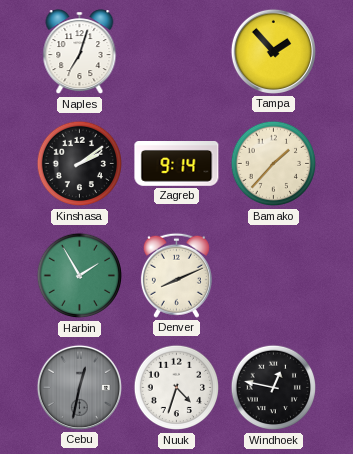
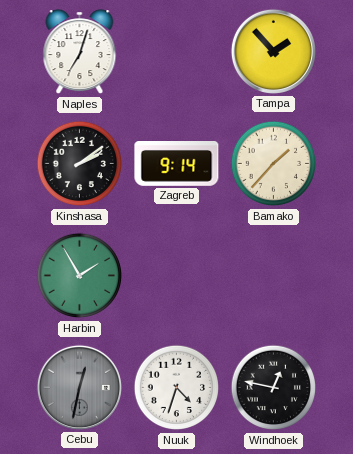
Denver: 8:11 -> none (176, 275)
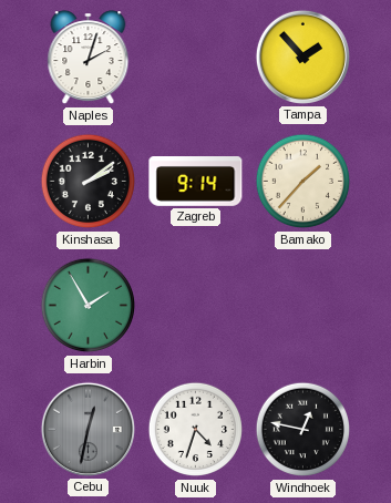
Naples: 7:03 -> 2:03 (89, 58)
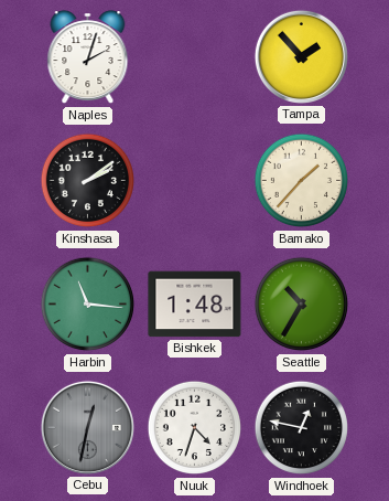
Zagreb: 9:14 -> none (196, 182)
Harbin: 1:55 -> 11:16 (88, 305)
Bishkek: none -> 1:48 (195, 305)
Seattle: none -> 10:35 (302, 305)
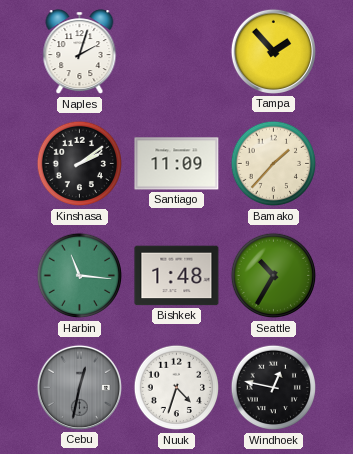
Santiago: none -> 11:09 (177, 164)
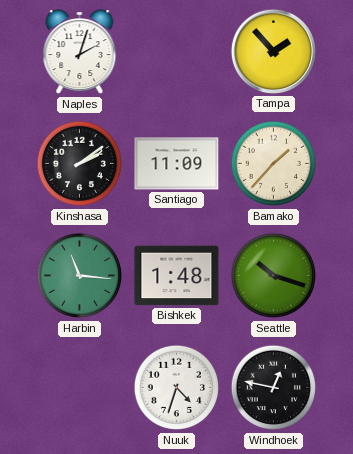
Seattle: 10:35 -> 10:18 (274, 276)
Cebu: 12:32 -> none (79, 387)
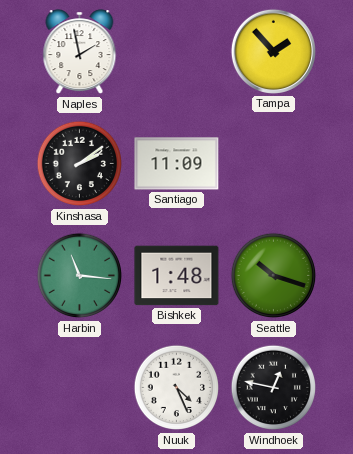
Naples: 2:03 -> 1:58 (80, 52)
Bamako: 1:37 -> none (274, 164)
Nuuk: 4:33 -> 4:26 (177, 388)
